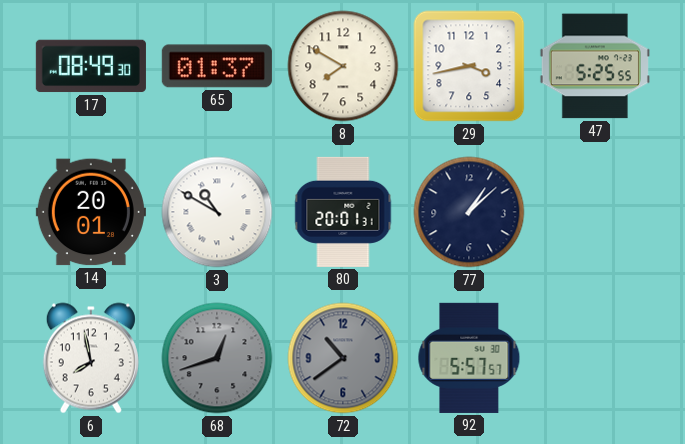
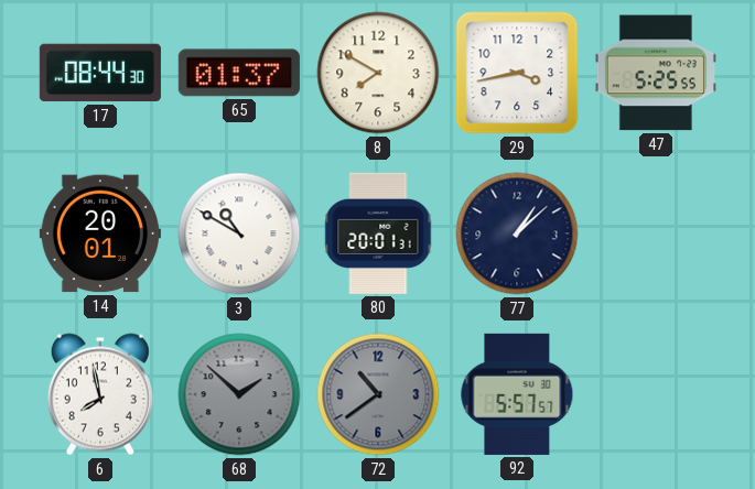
17: 08:49 -> 08:44 (100, 73)
68: 12:42 -> 1:52 (239, 394)
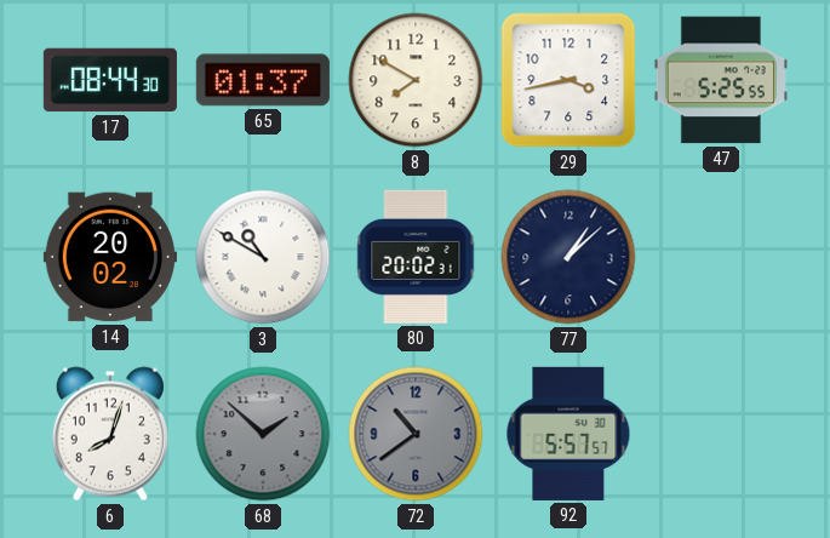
14: 20:01 -> 20:02 (110, 257)
80: 20:01 -> 20:02 (416, 257)
6: 7:58 -> 8:03 (110, 434)
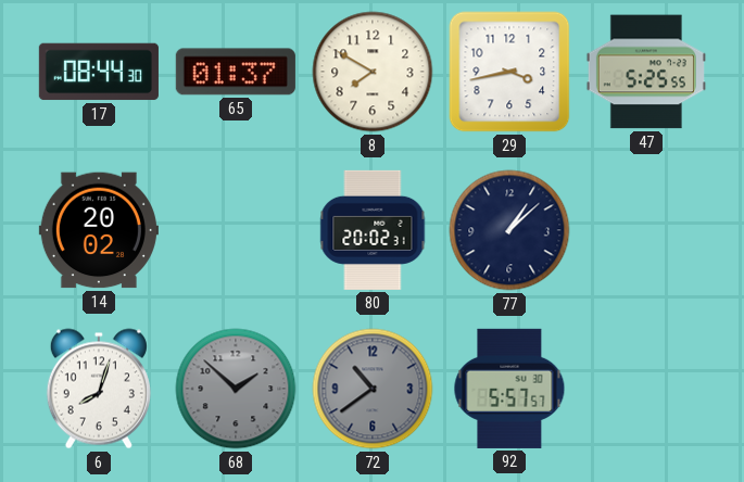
3: 10:50 -> none (263, 257)
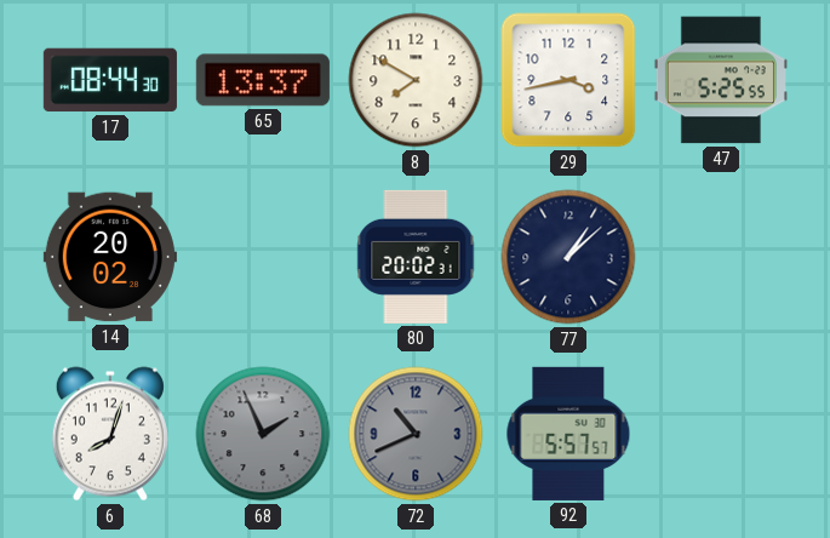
65: 01:37 -> 13:37 (263, 80)
68: 1:52 -> 1:56 (263, 434)
72: 10:39 -> 10:41 (416, 434)
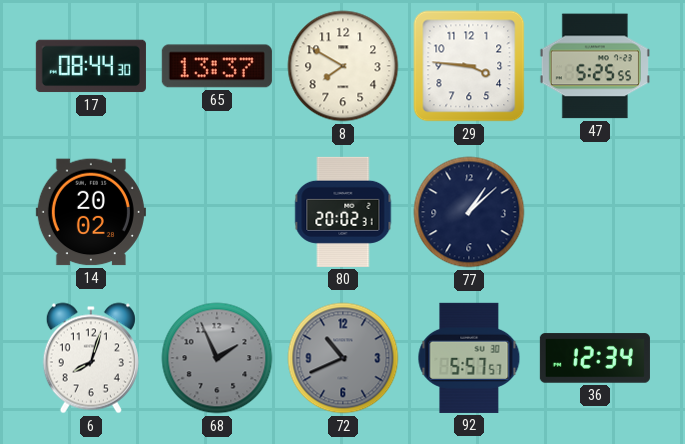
29: 3:43 -> 3:46 (469, 66)
36: none -> 12:34 (595, 358)
